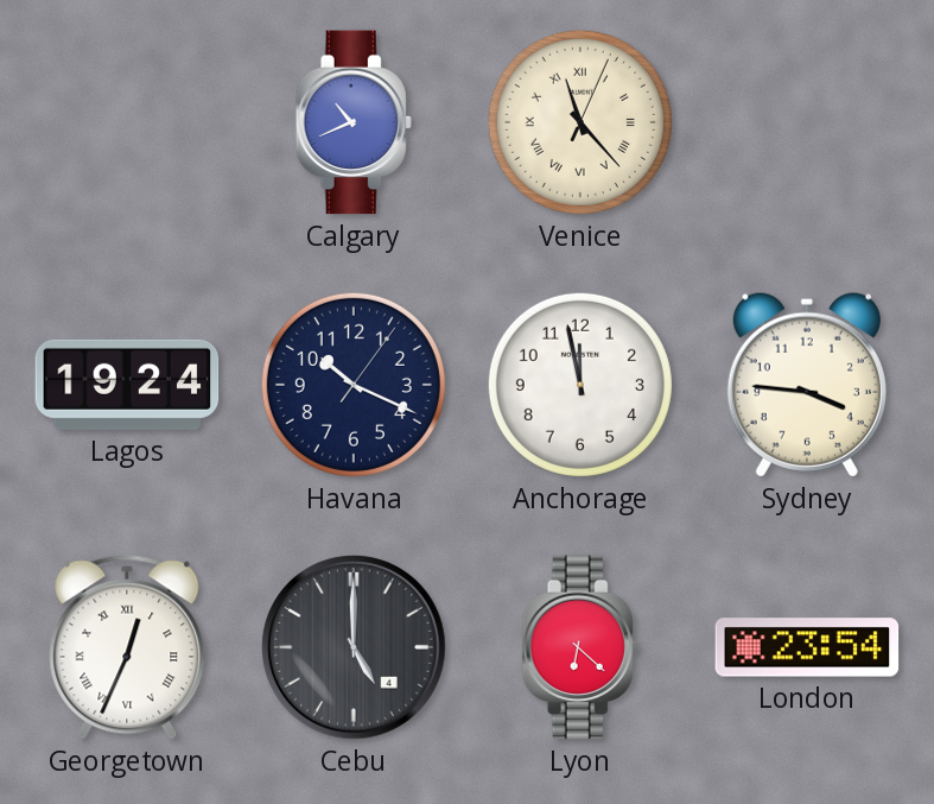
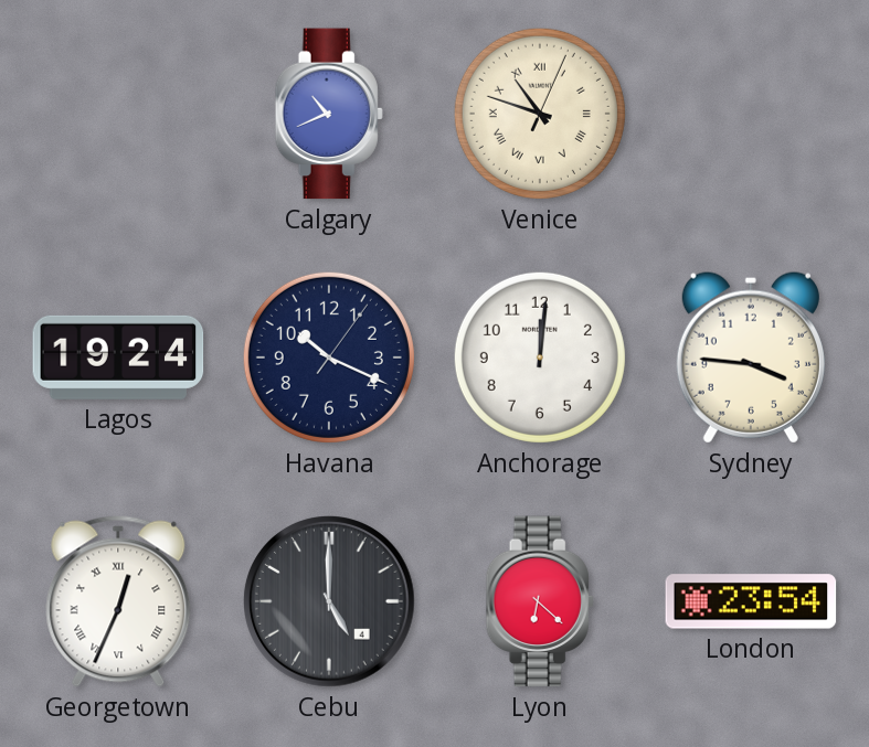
Venice: 11:23 -> 10:48 (540, 114)
Anchorage: 11:58 -> 12:01 (540, 358)
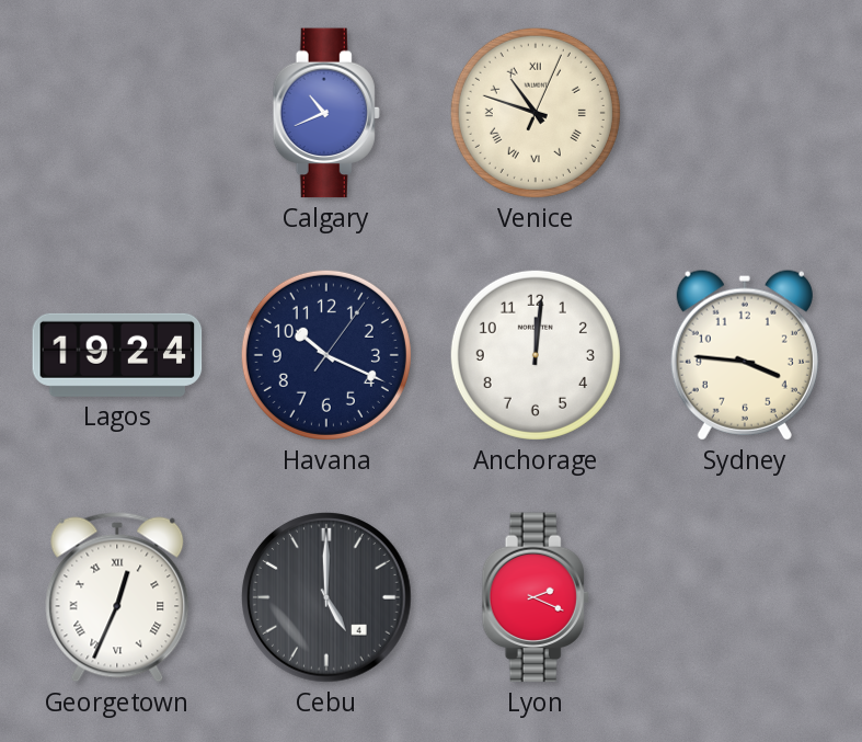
Lyon: 6:22 -> 2:19 (536, 597)
London: 23:54 -> none (751, 601)
